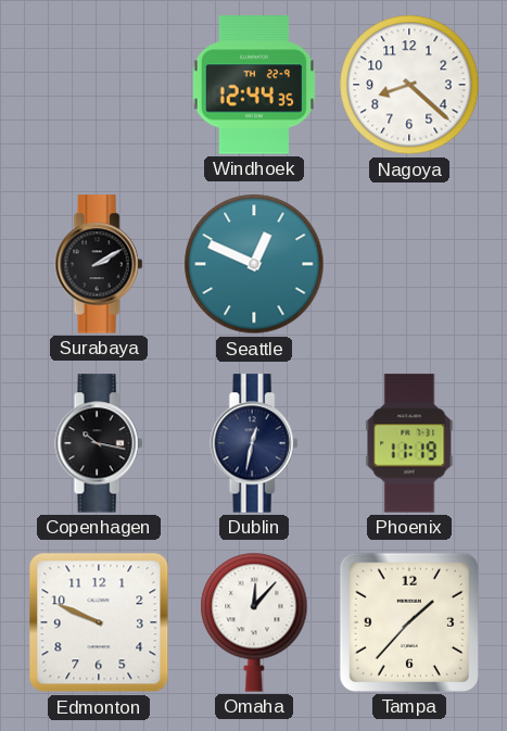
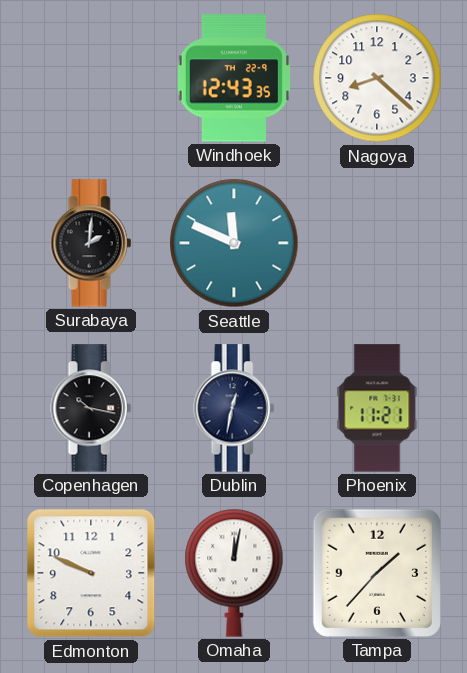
Windhoek: 12:44 -> 12:43 (233, 78)
Surabaya: 2:10 -> 2:01 (91, 243)
Seattle: 12:49 -> 11:49 (234, 243)
Phoenix: 11:19 -> 11:21 (377, 408)
Omaha: 12:07 -> 12:02 (234, 573)
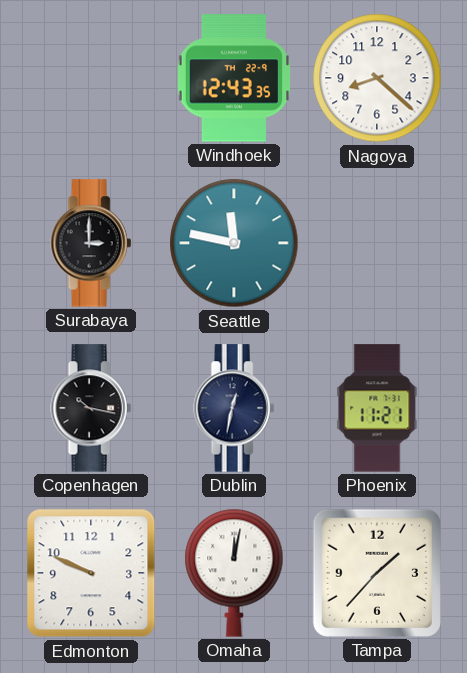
Surabaya: 2:01 -> 3:00 (91, 243)
Seattle: 11:49 -> 11:47 (234, 243)
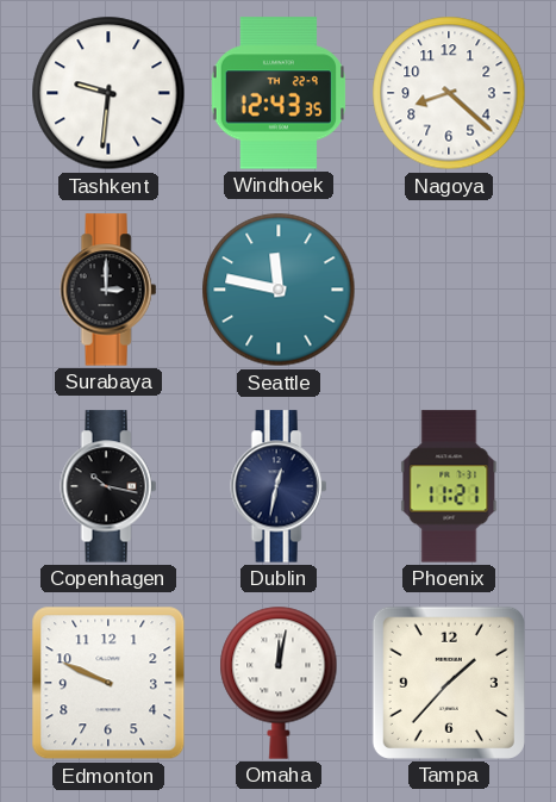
Tashkent: none -> 9:31 (108, 93)
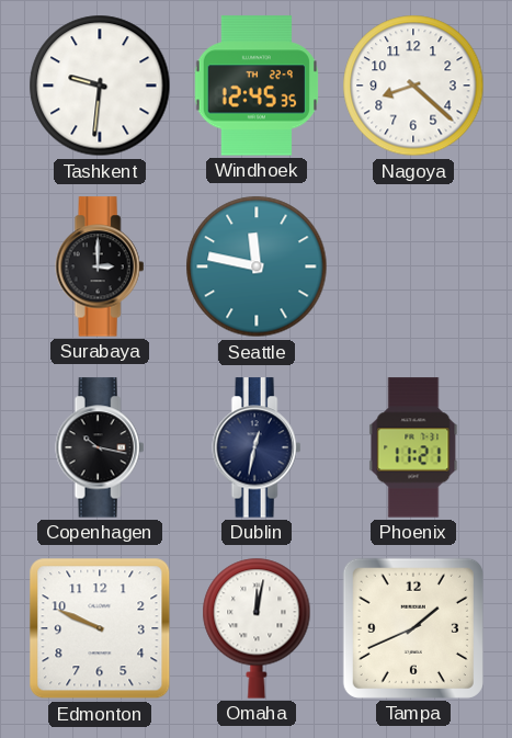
Windhoek: 12:43 -> 12:45 (255, 86)
Tampa: 1:37 -> 1:41 (413, 628)
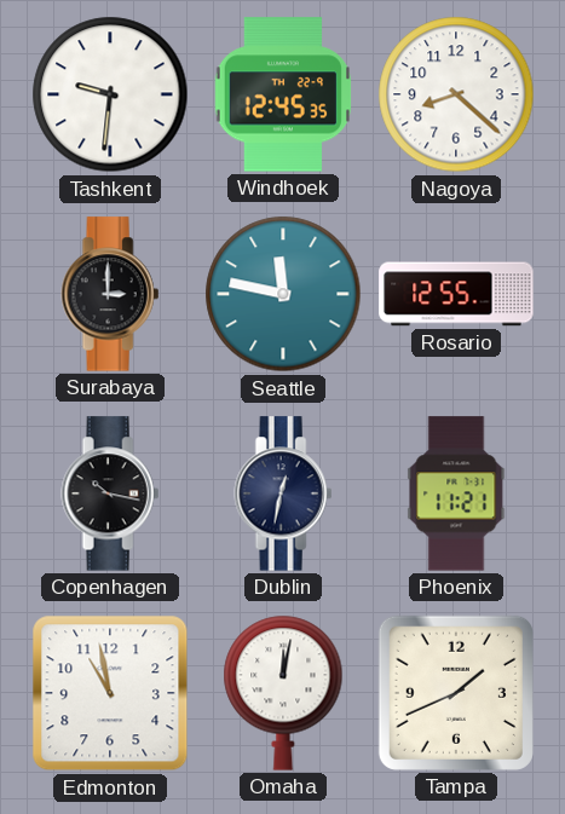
Rosario: none -> 12:55 (456, 294)
Edmonton: 9:49 -> 10:58 (110, 693)
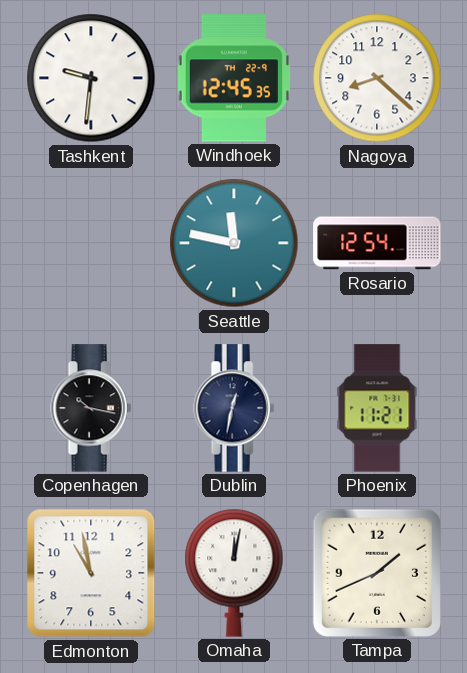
Surabaya: 3:00 -> none (110, 294)
Rosario: 12:55 -> 12:54 (377, 243)
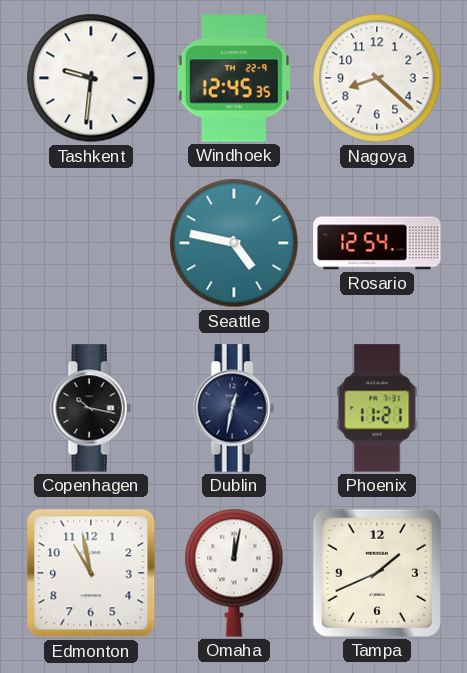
Seattle: 11:47 -> 4:47 (234, 243)
